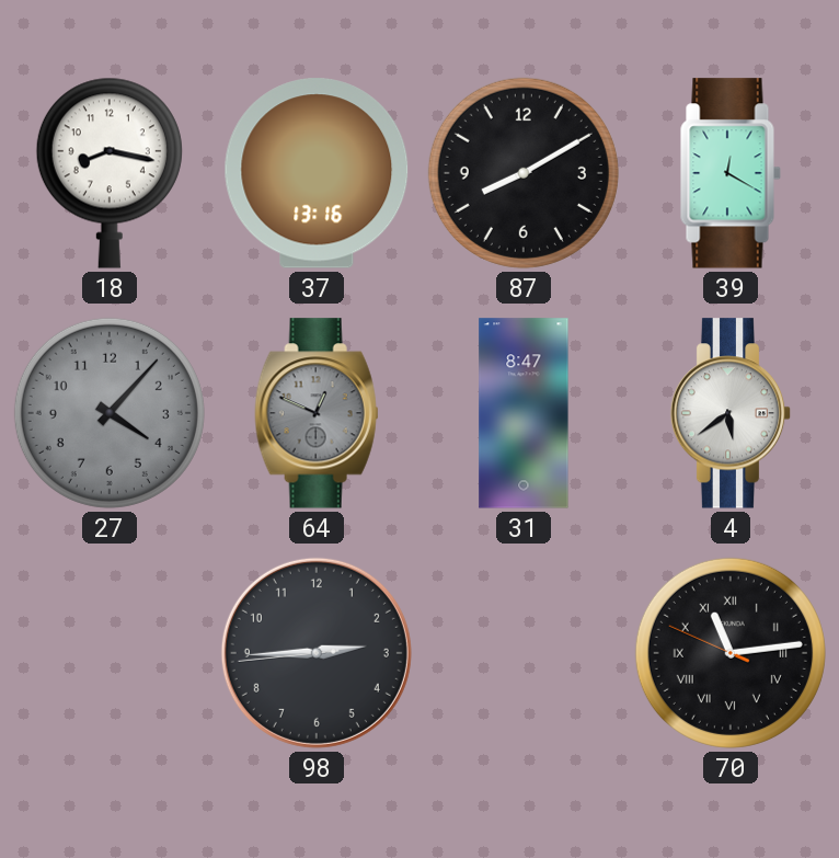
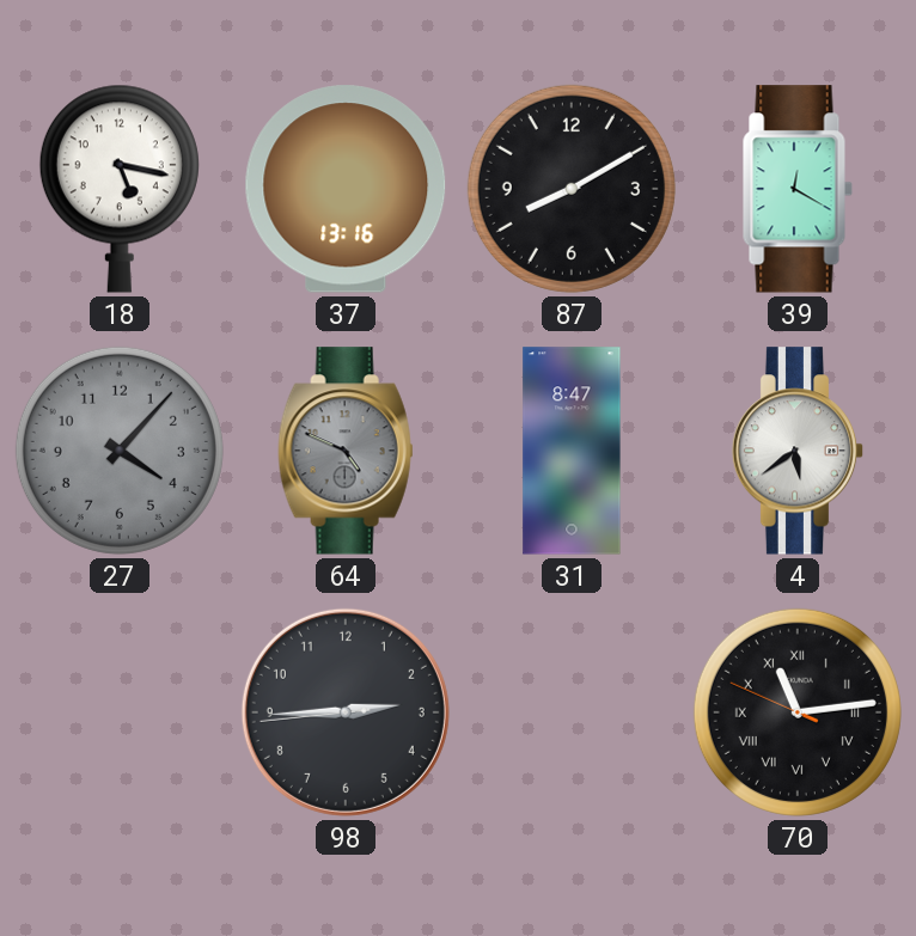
18: 8:17 -> 5:17 (120, 189)
64: 12:49 -> 4:49 (346, 451)
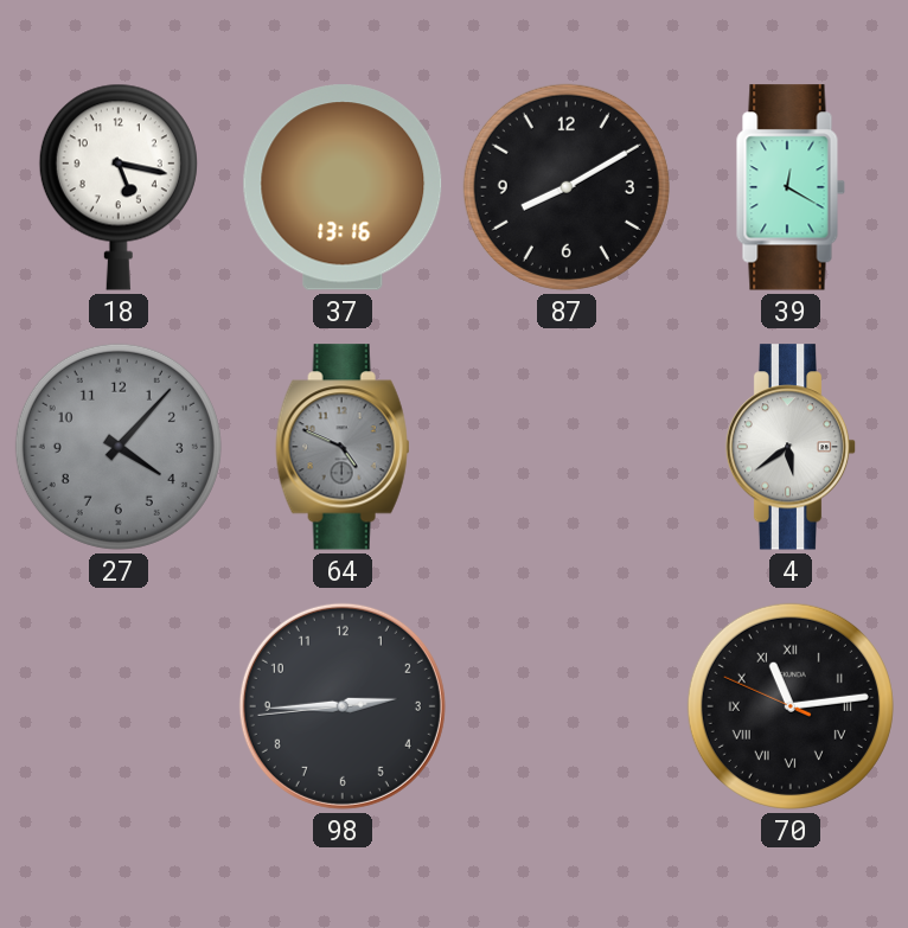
31: 8:47 -> none (572, 451)
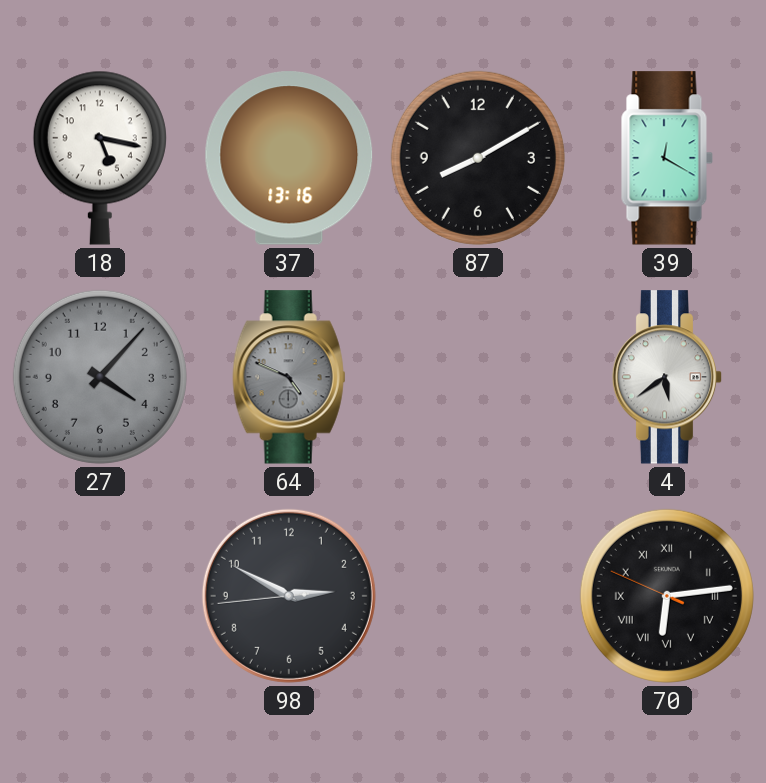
98: 2:44 -> 2:49 (289, 596)
70: 11:13 -> 6:13 (667, 596)
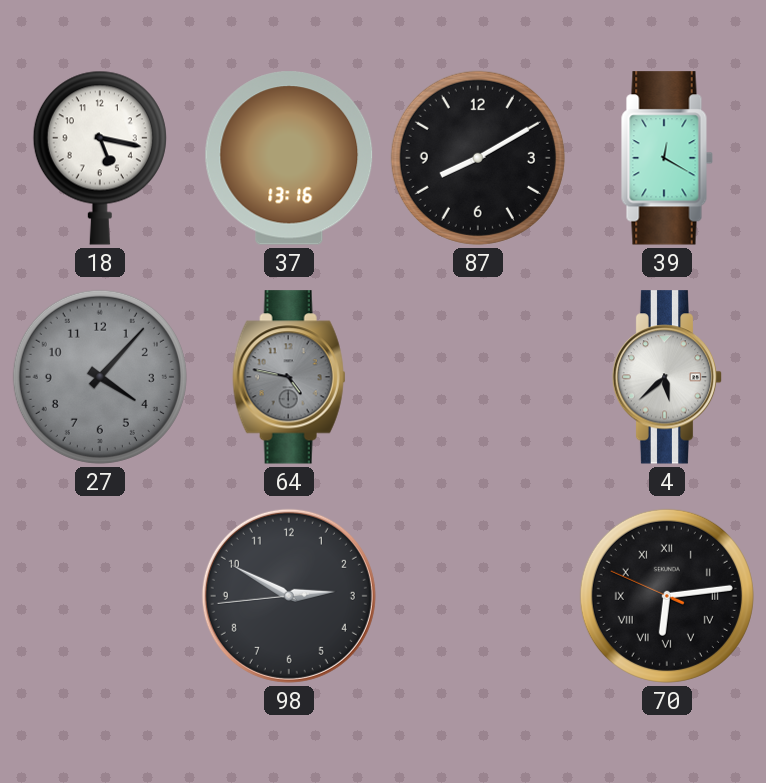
64: 4:49 -> 4:47 (289, 377)
4: 5:39 -> 5:38 (667, 377)
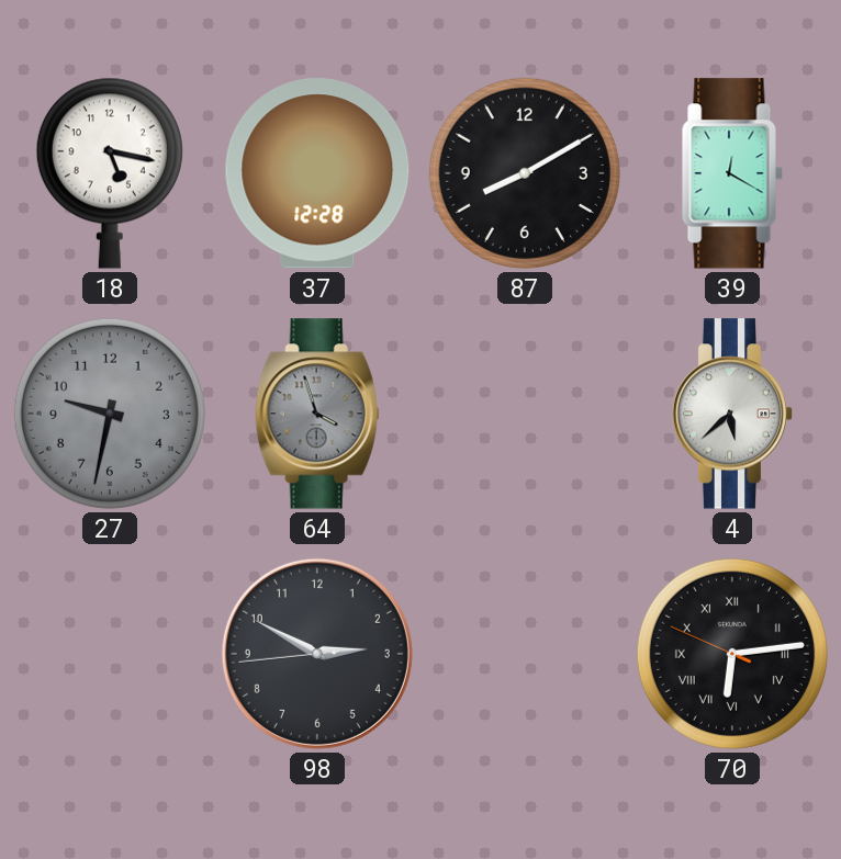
37: 13:16 -> 12:28 (317, 173)
27: 4:07 -> 9:32 (110, 414)
64: 4:47 -> 3:57 (317, 414)
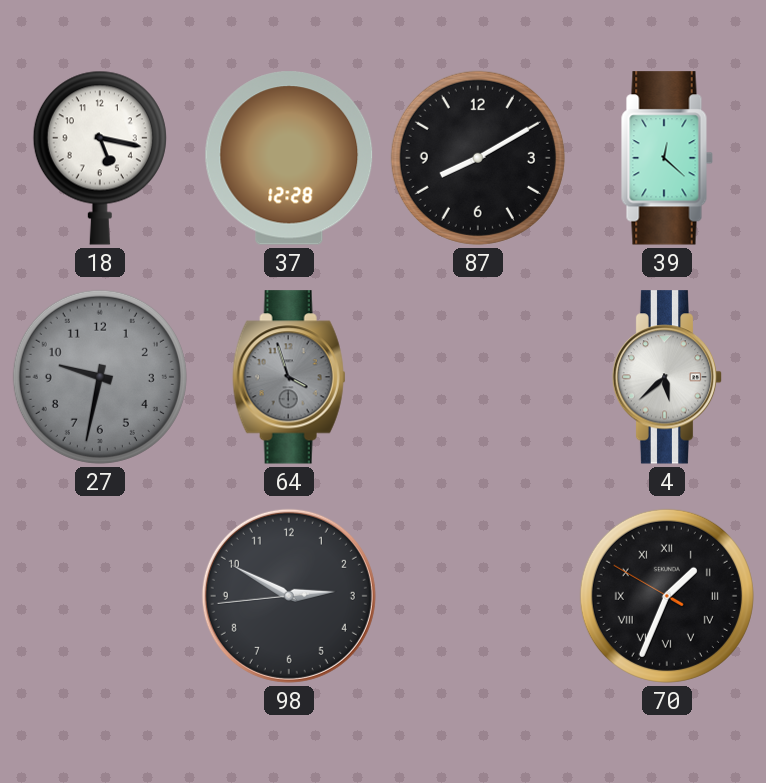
39: 12:20 -> 12:22 (667, 158)
70: 6:13 -> 1:33 (667, 596)
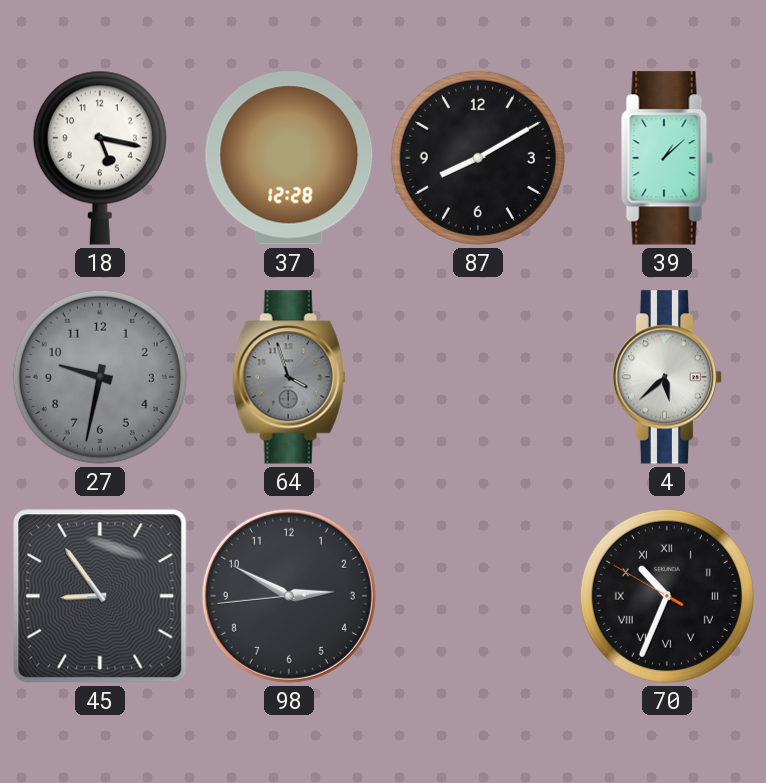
39: 12:22 -> 1:08 (667, 158)
45: none -> 8:54 (100, 596)
70: 1:33 -> 10:33 (667, 596)
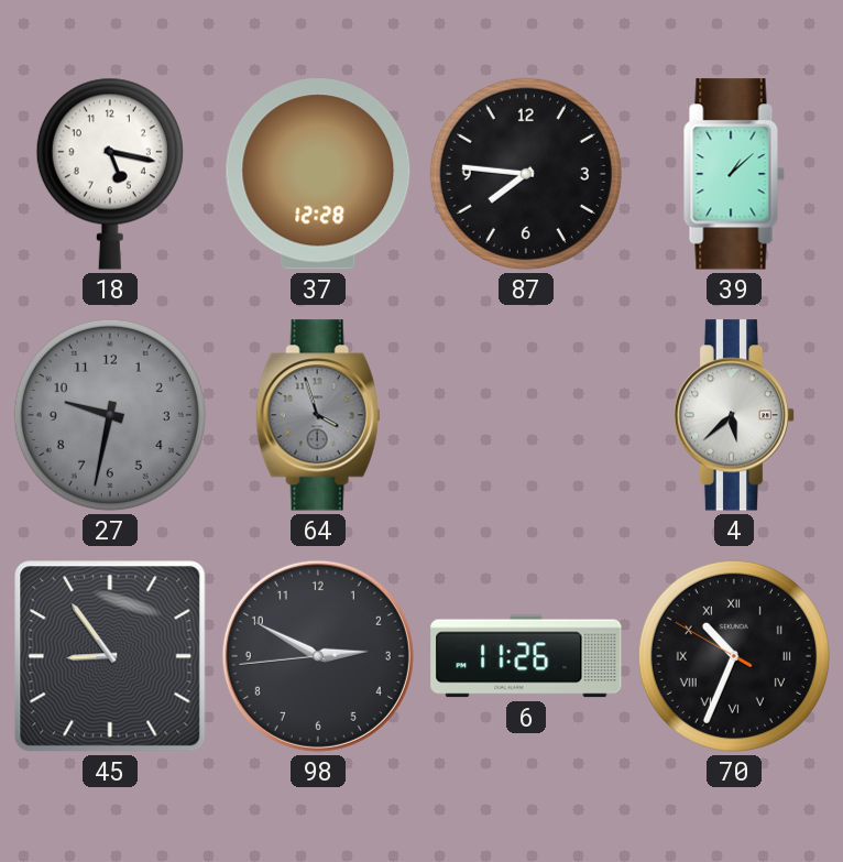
87: 8:10 -> 7:46 (526, 174)
6: none -> 11:26 (526, 656)
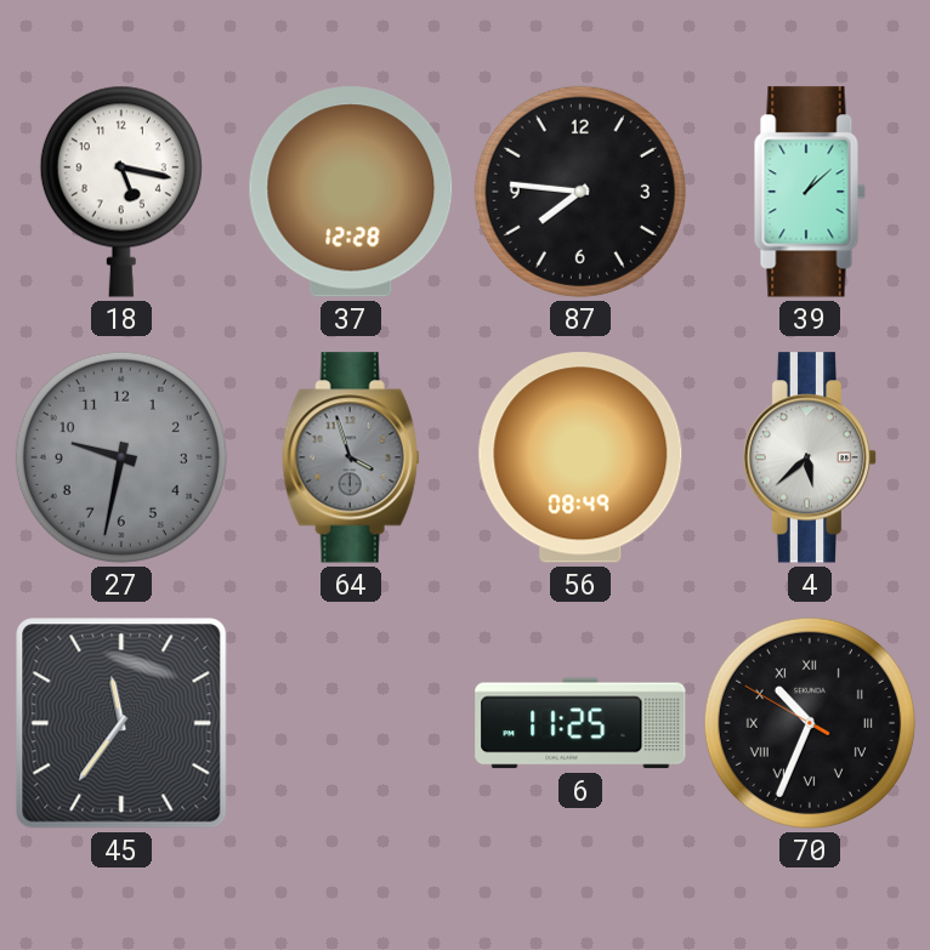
56: none -> 08:49 (580, 457)
45: 8:54 -> 11:36 (121, 723)
98: 2:49 -> none (318, 656)
6: 11:26 -> 11:25 (580, 723)
